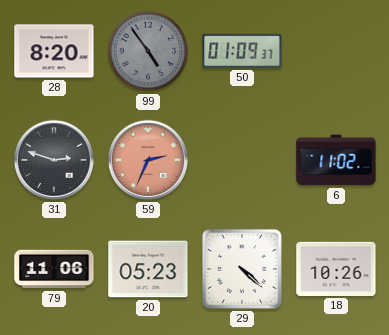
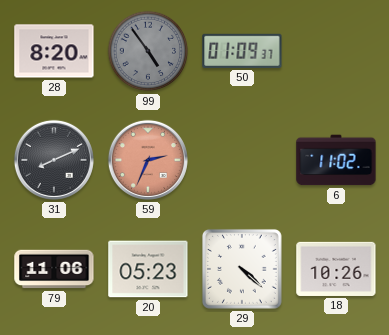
31: 2:48 -> 8:11 (54, 160)
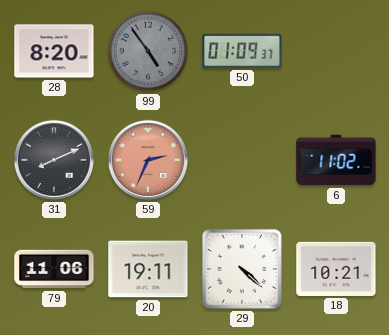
20: 05:23 -> 19:11 (148, 269)
18: 10:26 -> 10:21 (336, 269)
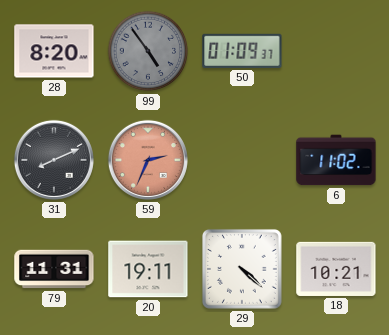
79: 11:06 -> 11:31 (54, 269)
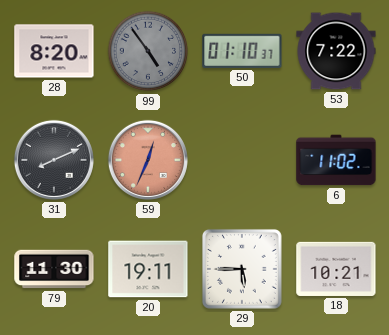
50: 01:09 -> 01:10 (242, 51)
53: none -> 7:22 (336, 51)
59: 2:34 -> 12:34 (148, 160)
79: 11:31 -> 11:30 (54, 269)
29: 4:22 -> 5:45 (242, 269)
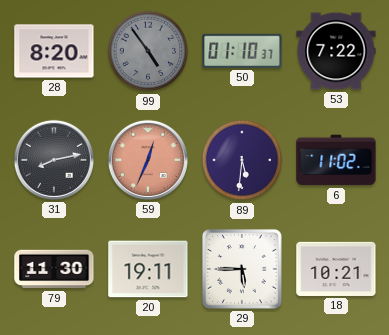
31: 8:11 -> 8:13 (54, 160)
89: none -> 5:31 (242, 160)
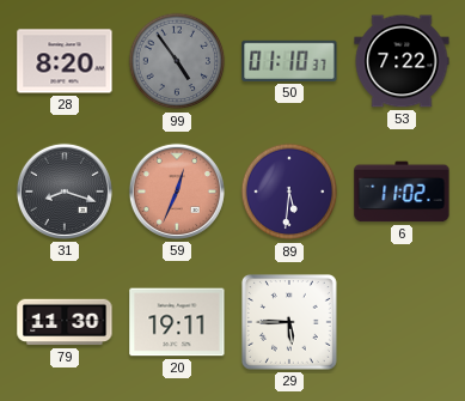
31: 8:13 -> 8:18 (65, 192)
18: 10:21 -> none (336, 269)
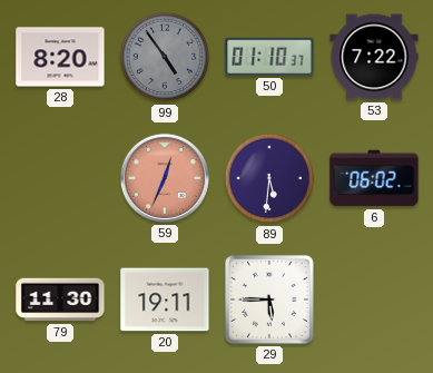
31: 8:18 -> none (65, 192)
6: 11:02 -> 06:02 (374, 178)
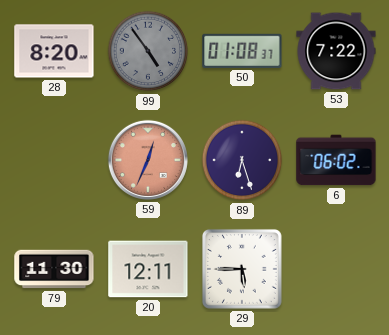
50: 01:10 -> 01:08 (242, 51)
89: 5:31 -> 6:27 (242, 160)
20: 19:11 -> 12:11 (148, 269)
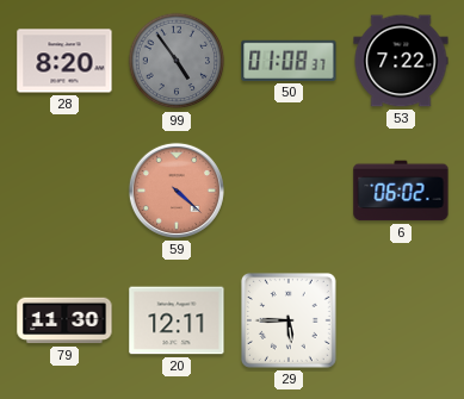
59: 12:34 -> 4:22 (177, 191)
89: 6:27 -> none (242, 160)
